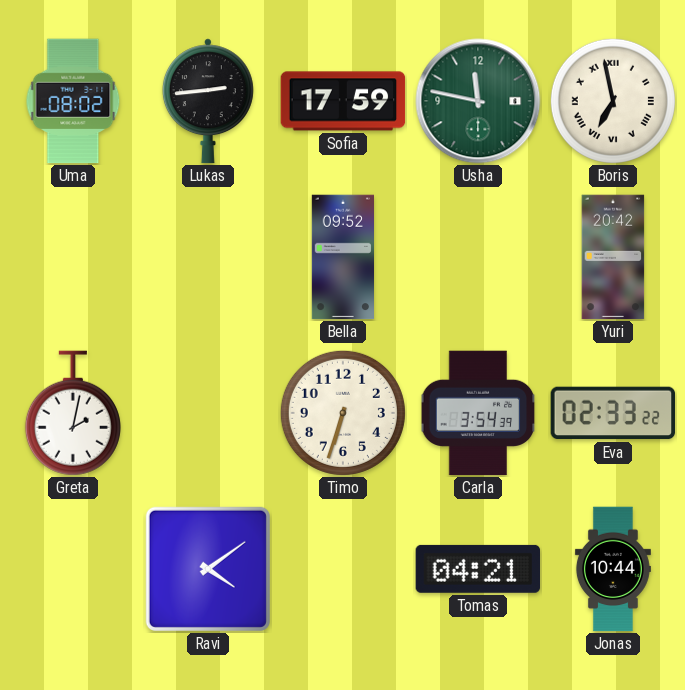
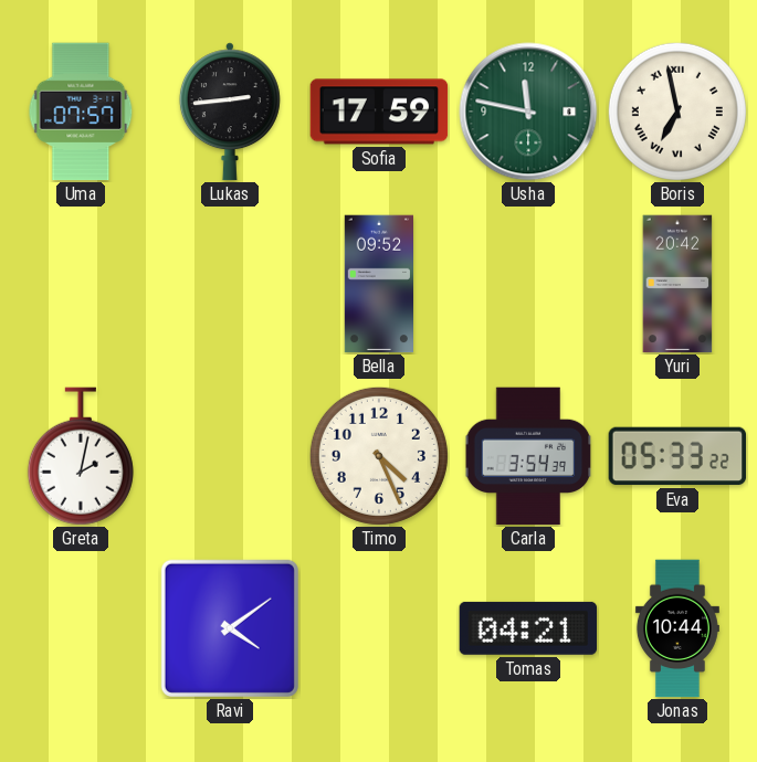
Uma: 08:02 -> 07:57 (81, 112)
Timo: 6:33 -> 4:26 (379, 456)
Eva: 02:33 -> 05:33 (677, 456)
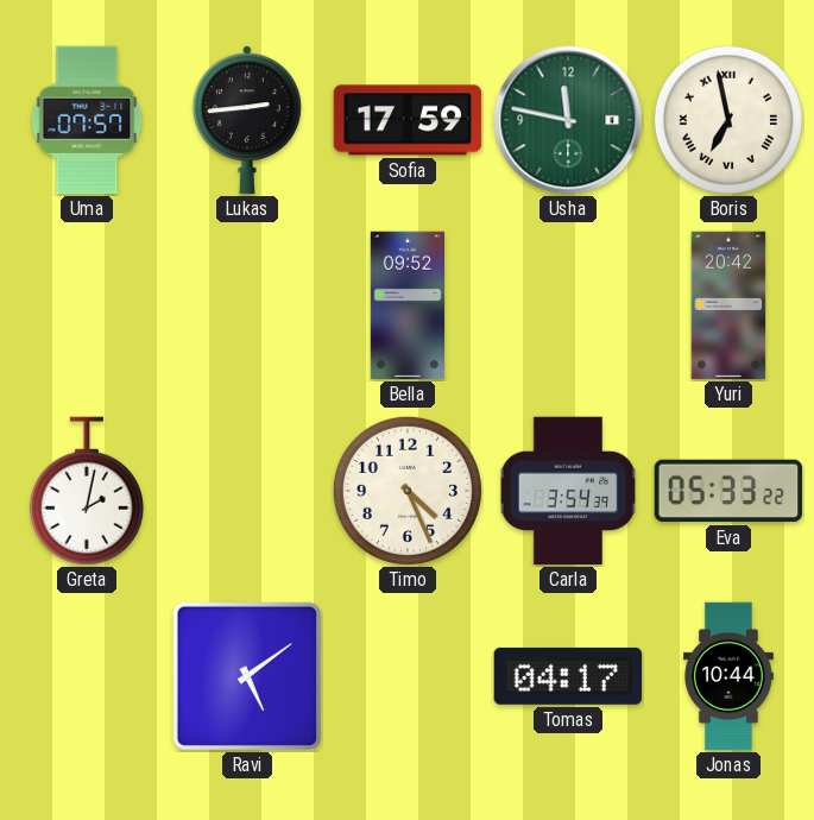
Ravi: 4:09 -> 5:09 (247, 676)
Tomas: 04:21 -> 04:17 (568, 676)
